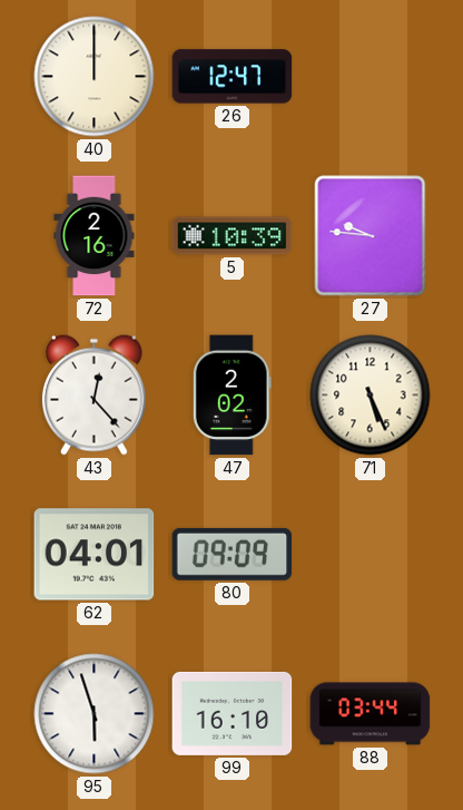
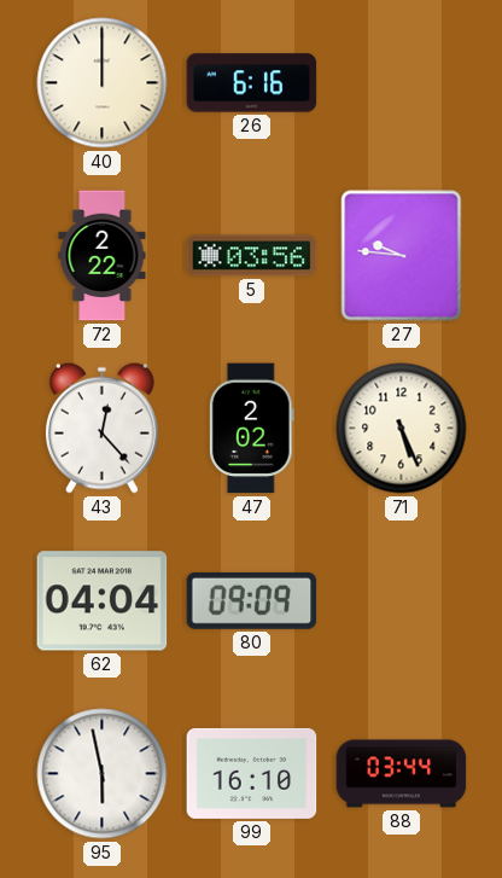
26: 12:47 -> 6:16 (252, 83)
72: 2:16 -> 2:22 (103, 256)
5: 10:39 -> 03:56 (252, 256)
62: 04:01 -> 04:04 (103, 601)
95: 5:57 -> 5:58 (103, 774)
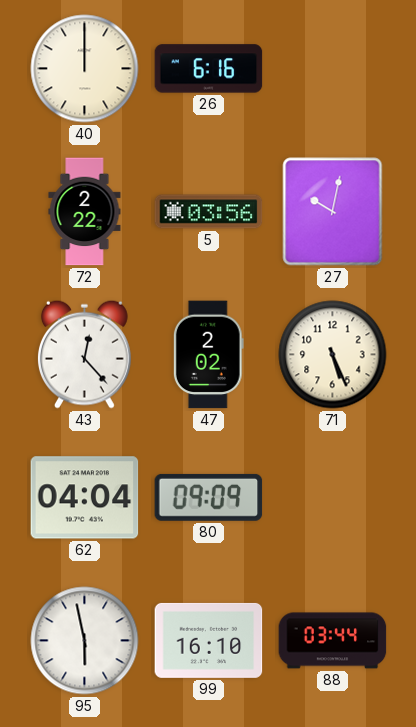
27: 9:46 -> 10:02 (333, 212)
